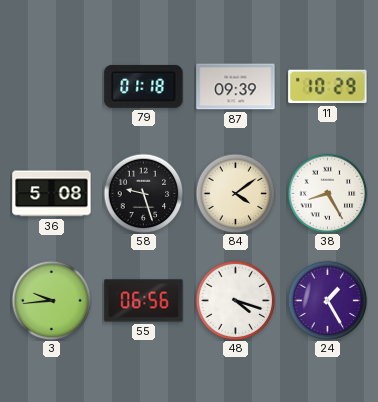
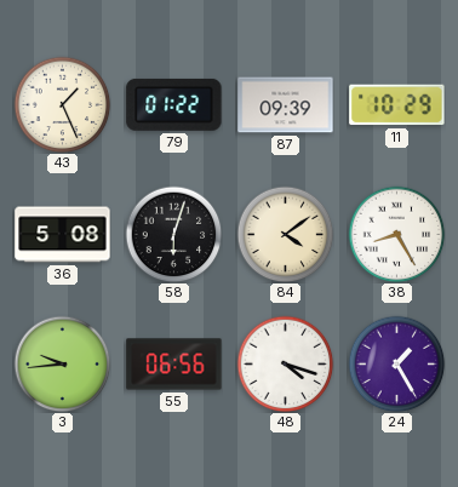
43: none -> 1:26 (62, 104)
79: 01:18 -> 01:22 (174, 104)
58: 9:27 -> 6:03 (173, 234)
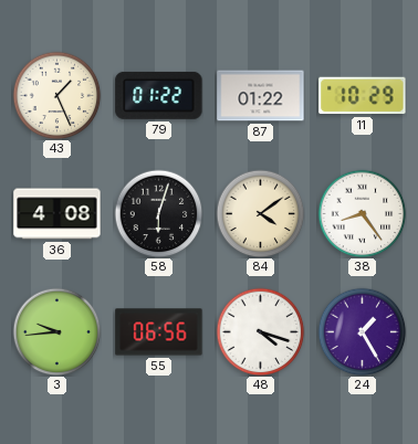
87: 09:39 -> 01:22 (261, 96)
36: 5:08 -> 4:08 (58, 214)
38: 8:25 -> 8:24 (362, 213)
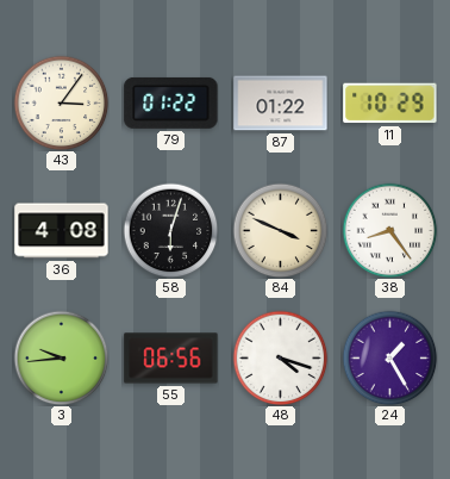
43: 1:26 -> 3:06 (61, 102)
84: 4:09 -> 3:49 (280, 230)
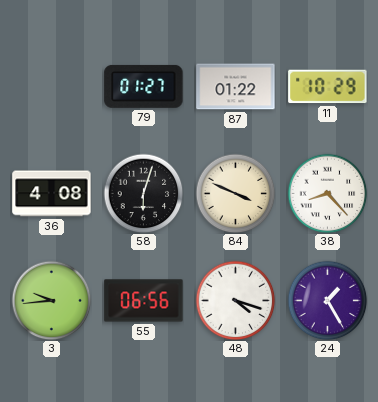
43: 3:06 -> none (61, 102)
79: 01:22 -> 01:27 (144, 86)
38: 8:24 -> 8:23 (327, 193)
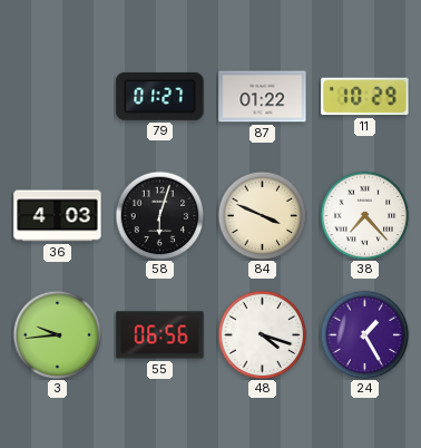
36: 4:08 -> 4:03 (58, 216)
38: 8:23 -> 7:23 (364, 215)
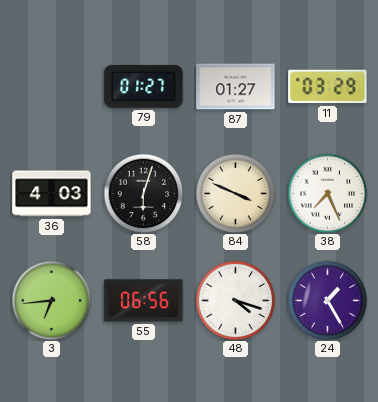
87: 01:22 -> 01:27 (236, 87)
11: 10:29 -> 03:29 (328, 87)
38: 7:23 -> 7:26 (327, 193)
3: 9:44 -> 6:44 (51, 300)
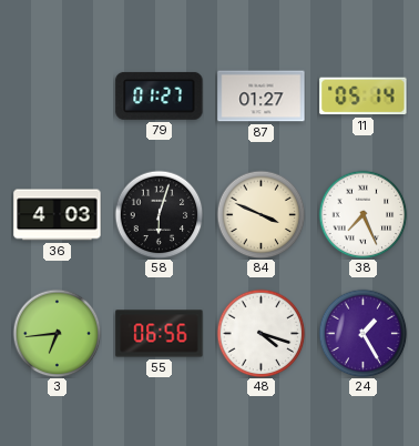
11: 03:29 -> 05:14 (364, 97)
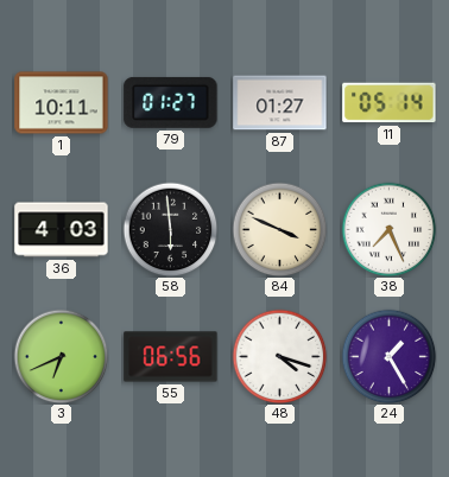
1: none -> 10:11 (62, 103)
58: 6:03 -> 5:59 (170, 229)
3: 6:44 -> 6:41 (61, 356)
